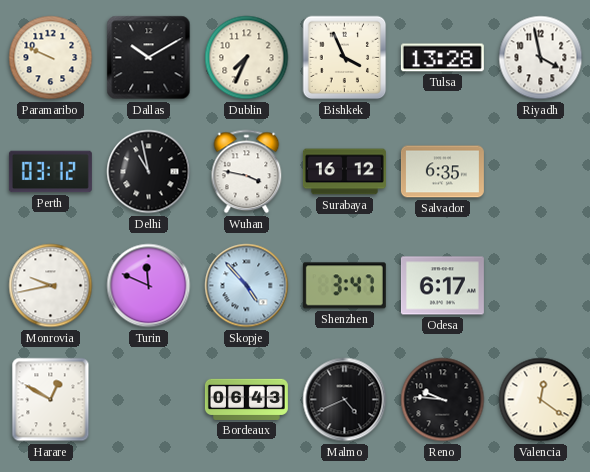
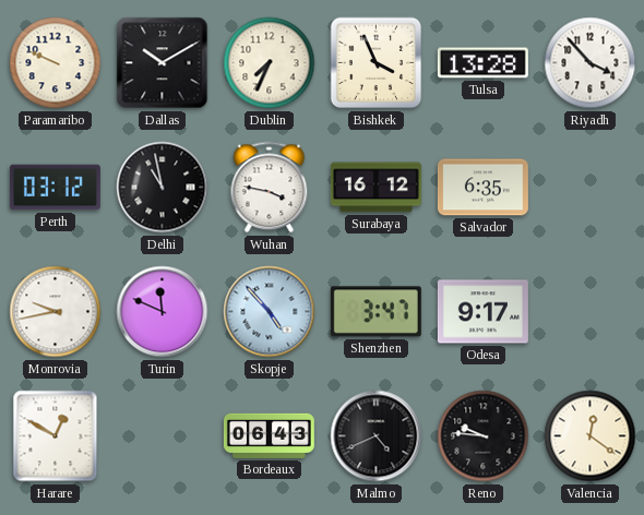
Riyadh: 3:58 -> 3:53 (591, 63)
Odesa: 6:17 -> 9:17 (482, 312)
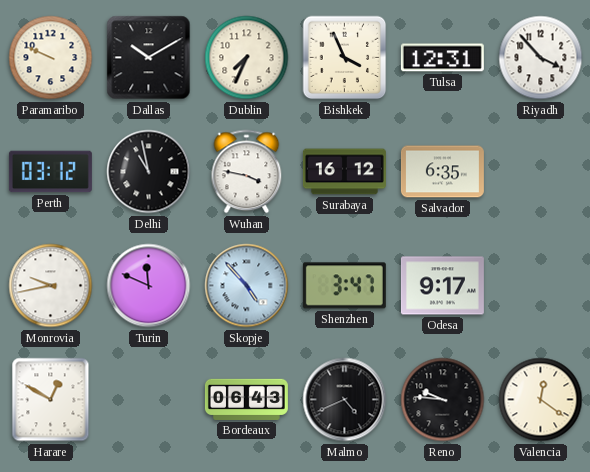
Tulsa: 13:28 -> 12:31 (442, 58)
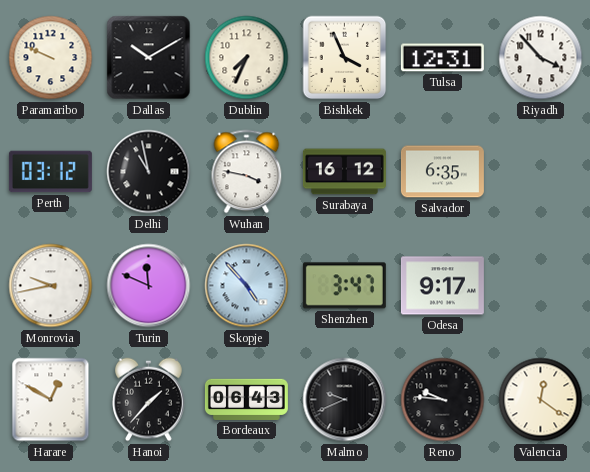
Hanoi: none -> 1:37 (149, 400)
Malmo: 4:41 -> 9:41 (345, 400)
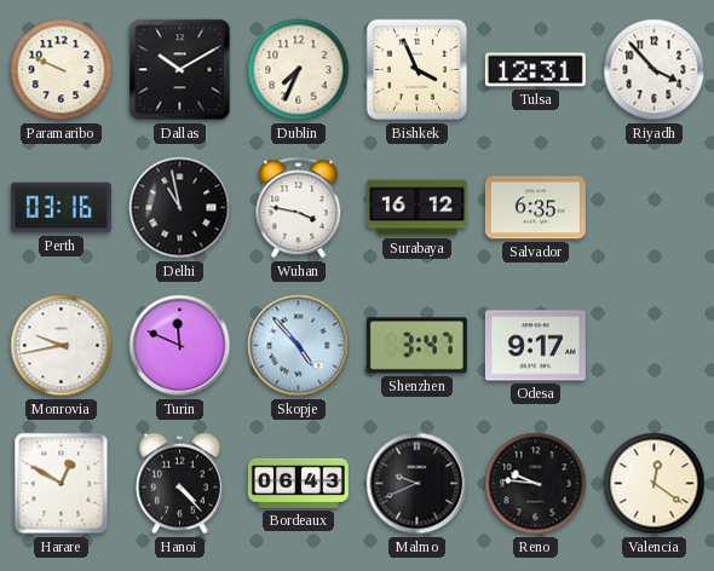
Perth: 03:12 -> 03:16 (61, 208)
Hanoi: 1:37 -> 4:23 (180, 484)
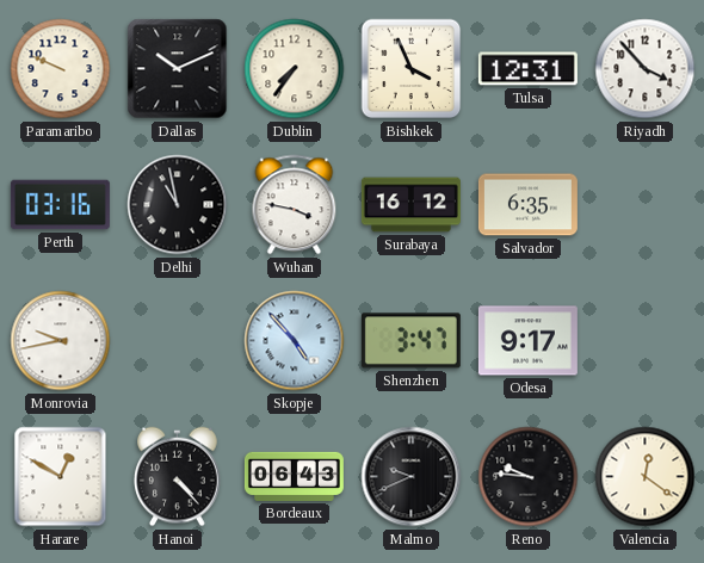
Dallas: 10:10 -> 10:11 (178, 69)
Dublin: 7:34 -> 7:36 (295, 69)
Turin: 11:49 -> none (180, 346)
